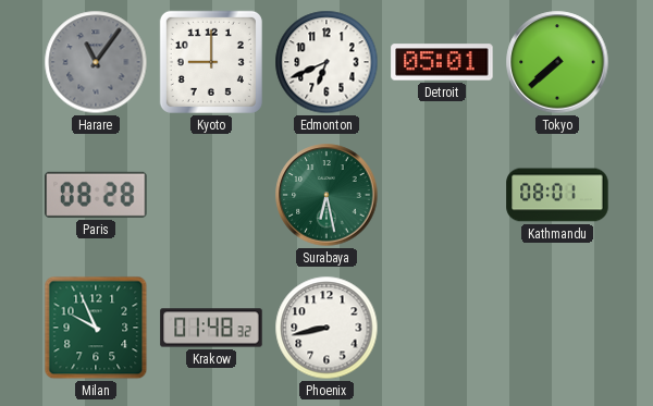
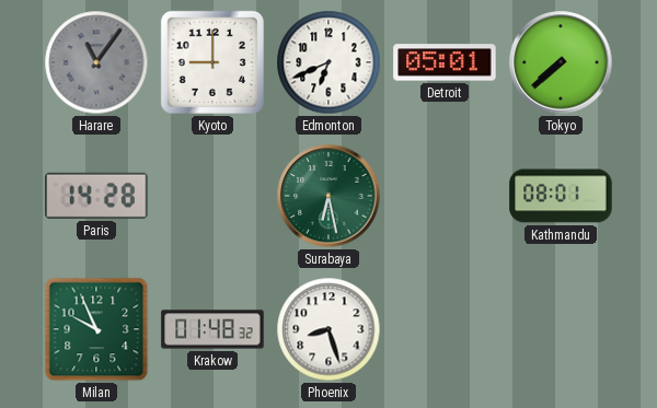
Paris: 08:28 -> 14:28 (96, 196)
Phoenix: 8:43 -> 8:27 (328, 329)
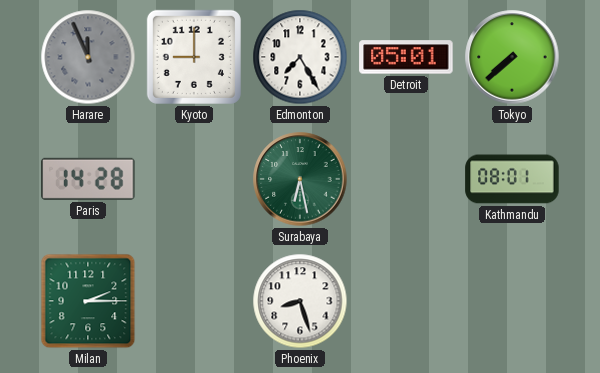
Harare: 11:06 -> 11:56 (88, 57)
Edmonton: 6:41 -> 7:25 (300, 57)
Milan: 9:56 -> 2:15 (88, 301)
Krakow: 01:48 -> none (212, 329)
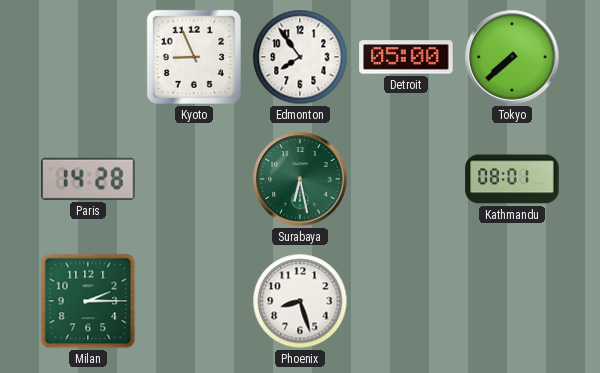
Harare: 11:56 -> none (88, 57)
Kyoto: 9:00 -> 8:56 (194, 57)
Edmonton: 7:25 -> 7:54 (300, 57)
Detroit: 05:01 -> 05:00 (406, 57)
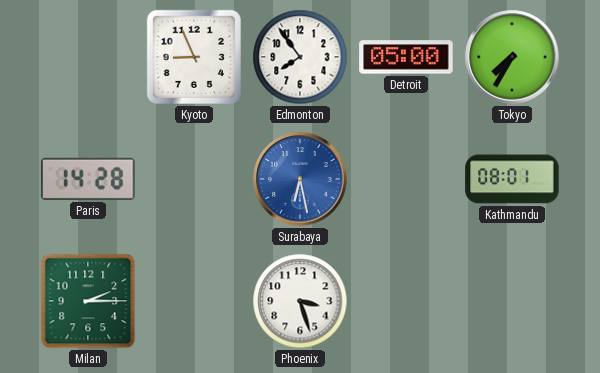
Tokyo: 7:38 -> 7:35 (512, 57)
Surabaya dial: green -> blue (300, 179)
Phoenix: 8:27 -> 3:27 (300, 301)
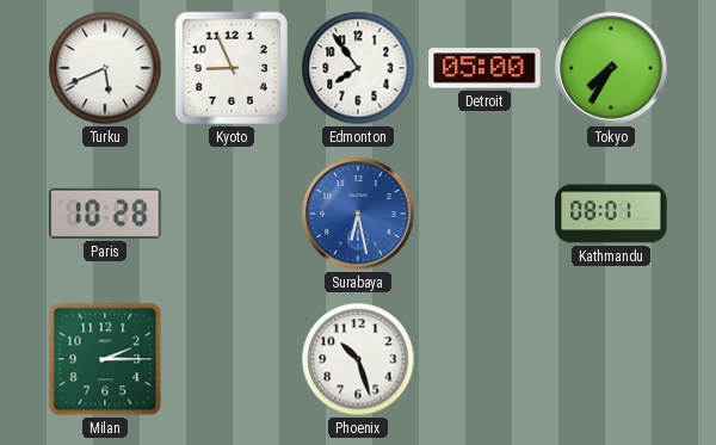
Turku: none -> 5:41 (105, 68)
Paris: 14:28 -> 10:28 (105, 214)
Phoenix: 3:27 -> 10:27 (358, 359)
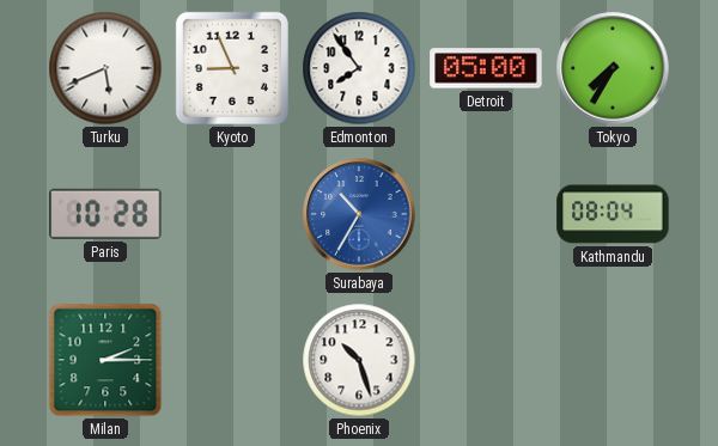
Surabaya: 6:28 -> 10:35 (359, 214)
Kathmandu: 08:01 -> 08:04 (613, 214)
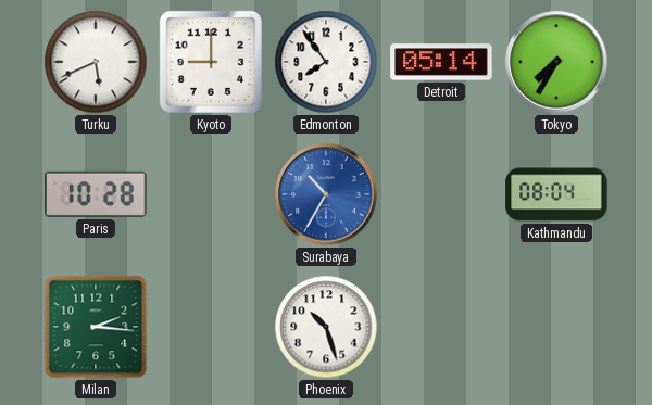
Kyoto: 8:56 -> 9:00 (211, 62)
Detroit: 05:00 -> 05:14 (441, 62)
Milan: 2:15 -> 2:16 (96, 327)
